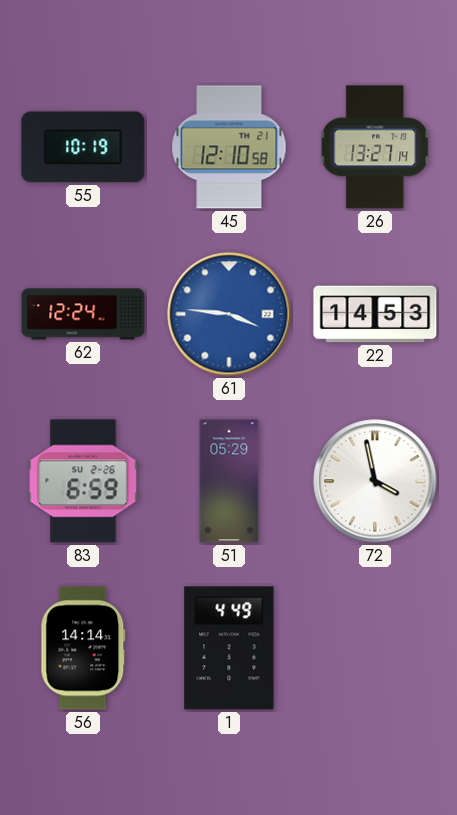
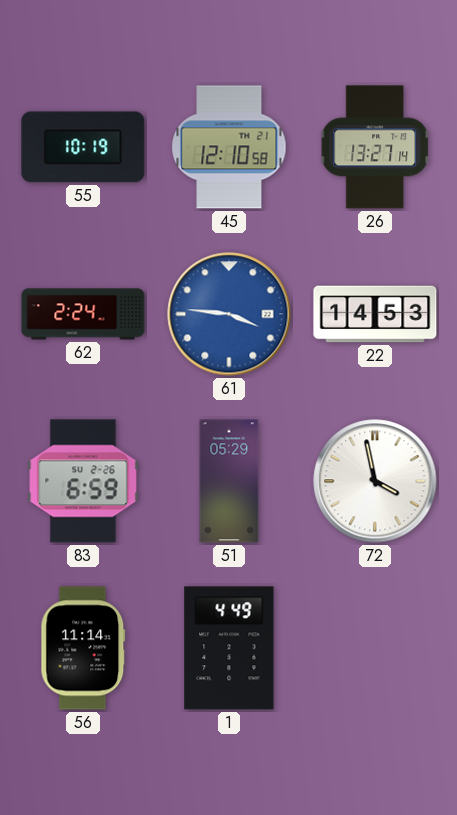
62: 12:24 -> 2:24 (83, 314)
56: 14:14 -> 11:14 (83, 648)
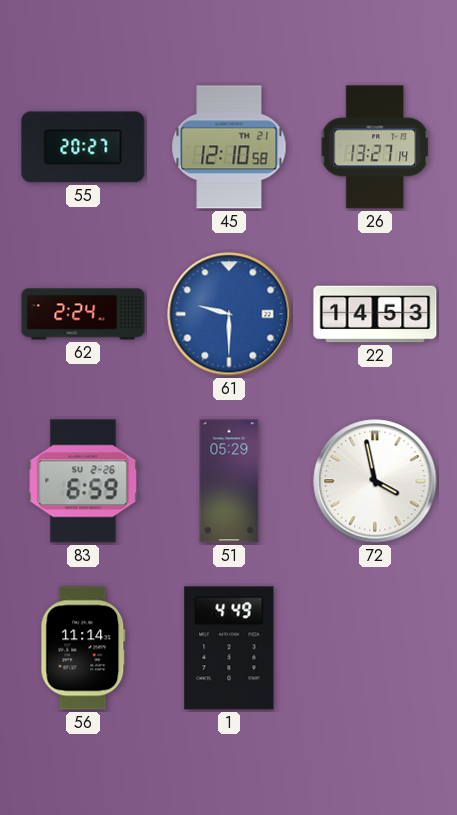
55: 10:19 -> 20:27 (83, 147)
61: 3:46 -> 9:30 (229, 314)
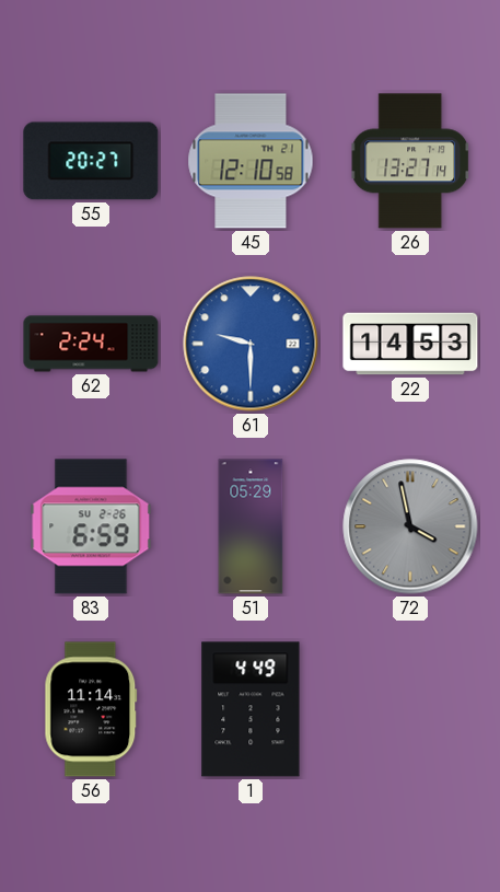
72 dial: white -> grey (410, 526)
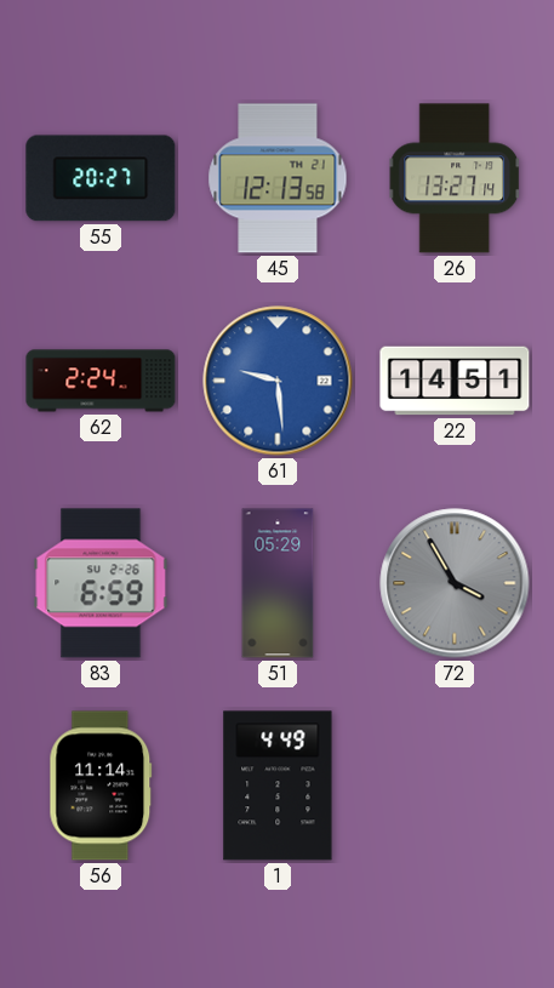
45: 12:10 -> 12:13 (278, 178)
61: 9:30 -> 9:29 (278, 381)
22: 14:53 -> 14:51 (455, 381)
72: 3:58 -> 3:55 (455, 583)
